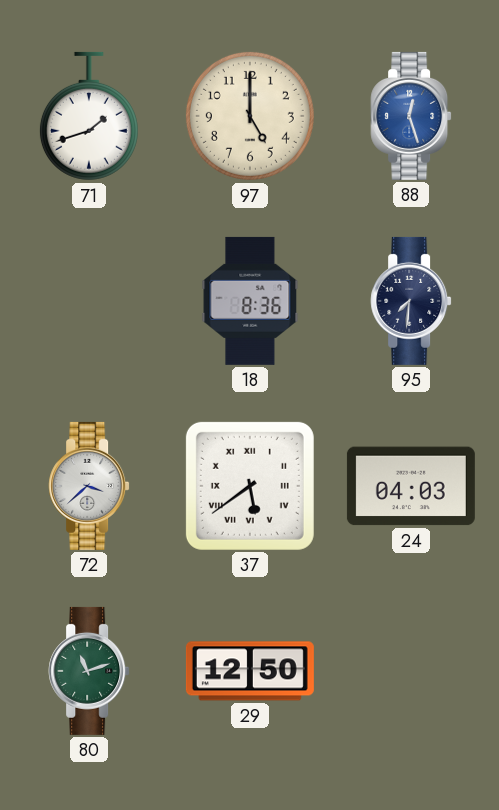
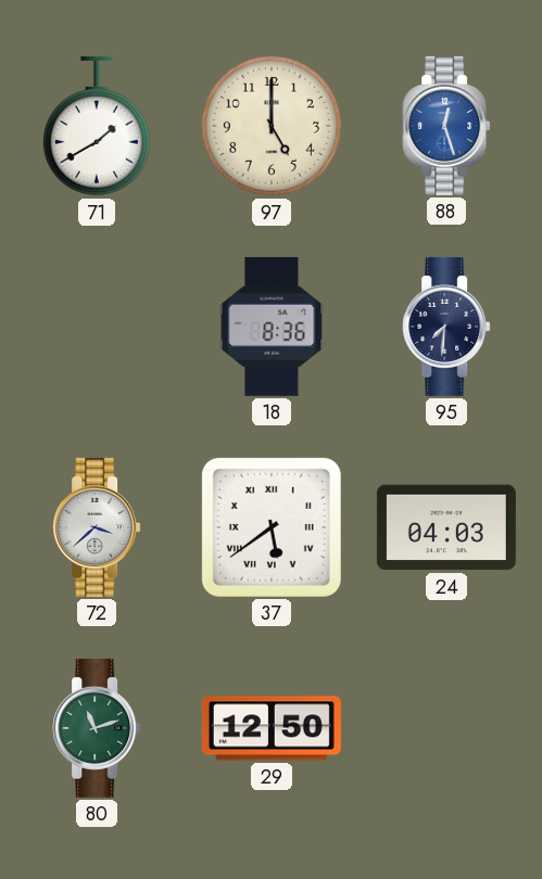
71: 1:42 -> 1:40 (97, 126)
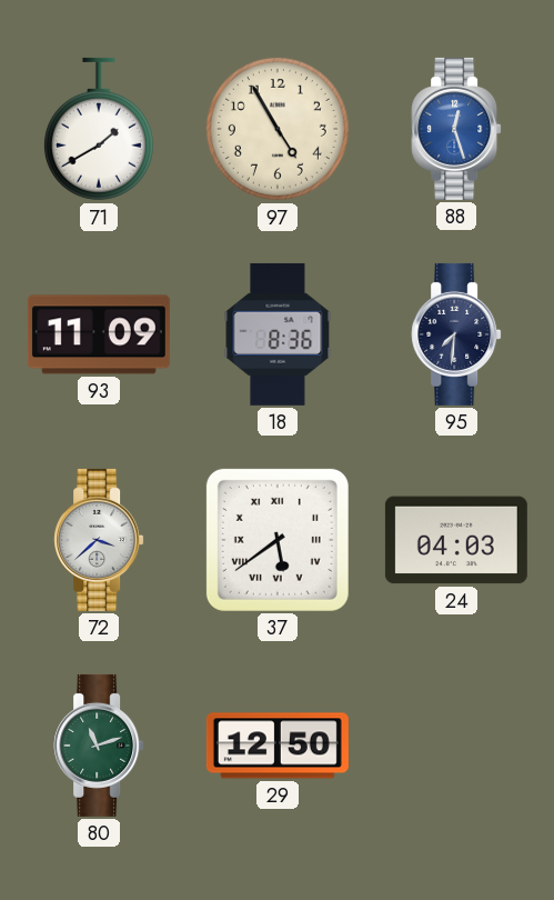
97: 5:00 -> 4:55 (278, 129)
93: none -> 11:09 (99, 334)
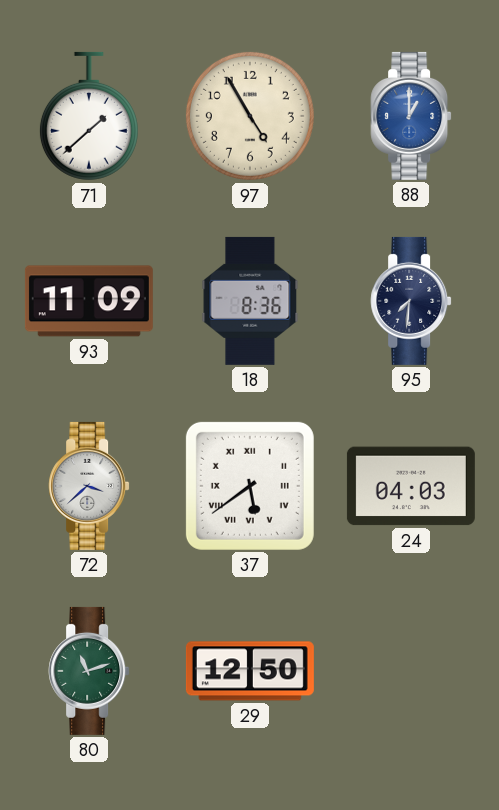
71: 1:40 -> 1:38 (89, 116)
88: 12:27 -> 1:00 (411, 116)
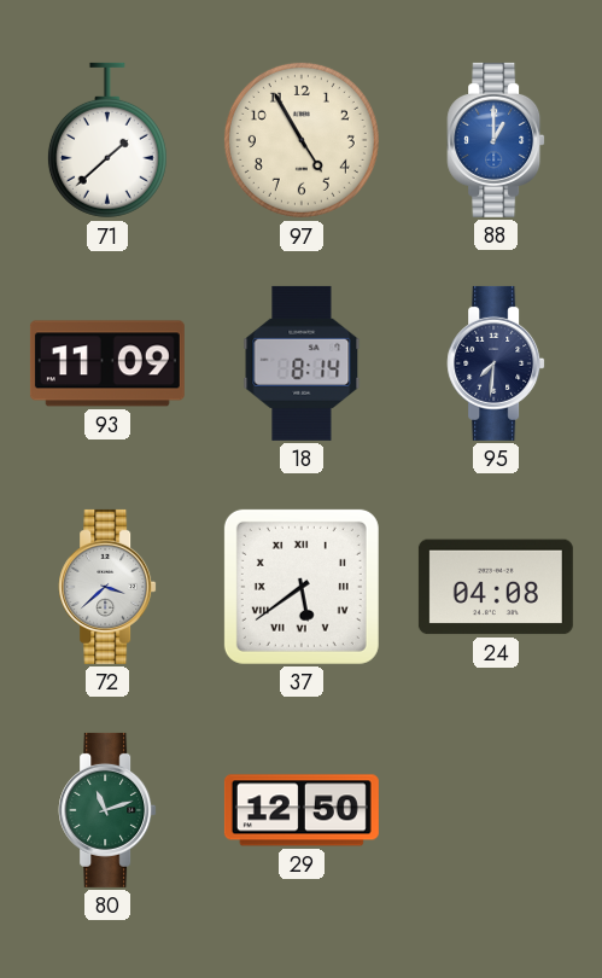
18: 8:36 -> 8:14 (302, 363)
24: 04:03 -> 04:08 (496, 587)
